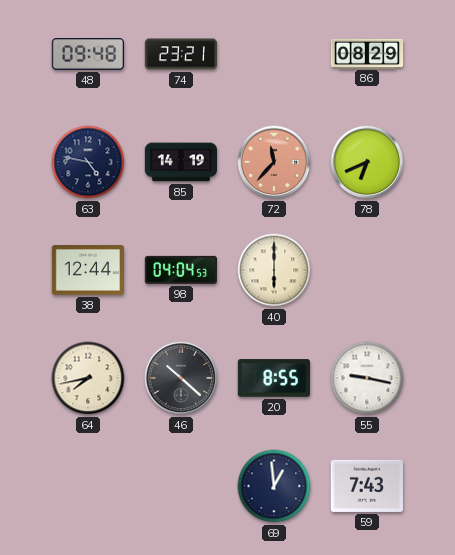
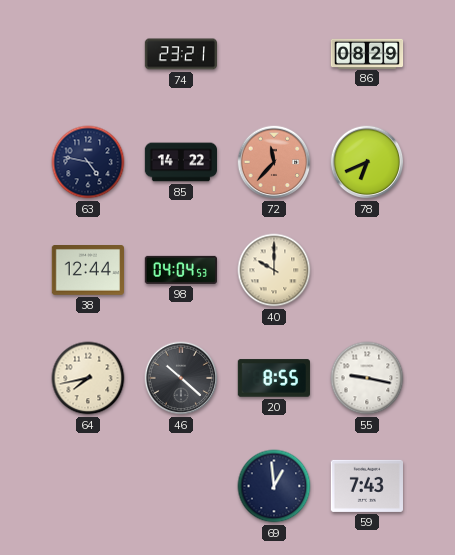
48: 09:48 -> none (87, 54)
85: 14:19 -> 14:22 (180, 162)
40: 6:00 -> 10:00 (274, 270)
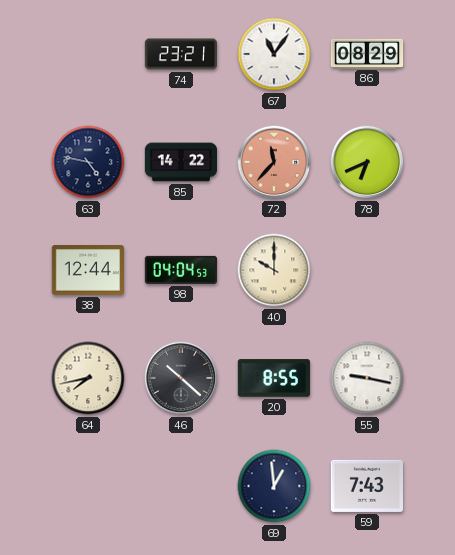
67: none -> 11:06 (274, 54)
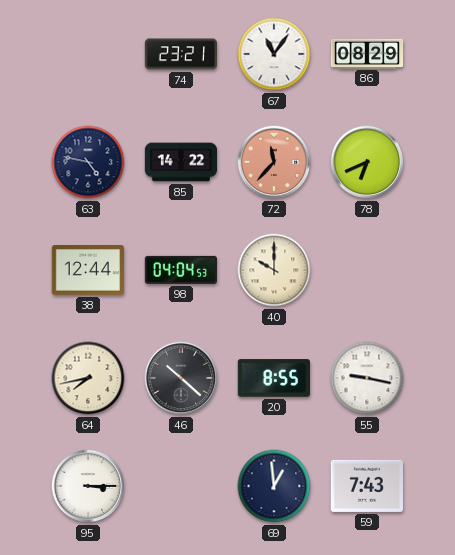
95: none -> 3:15 (88, 486)
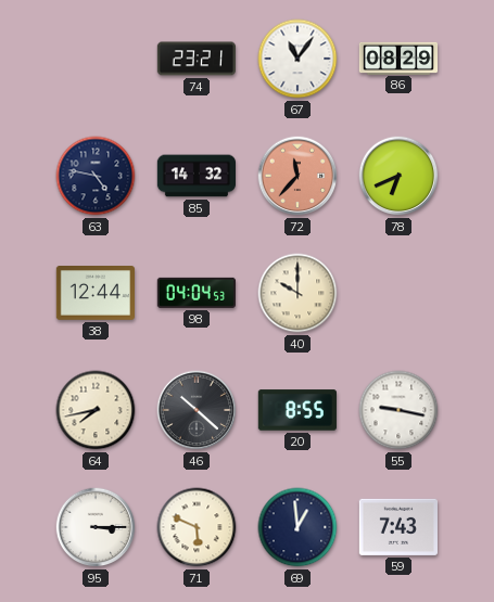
85: 14:22 -> 14:32 (195, 176)
71: none -> 5:49 (197, 527)
